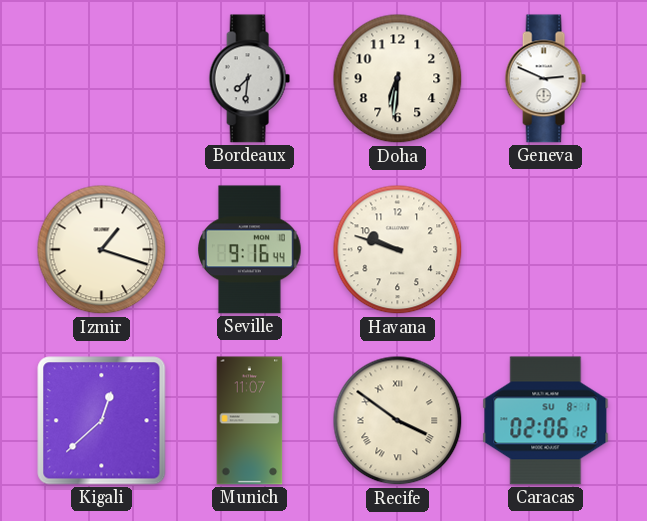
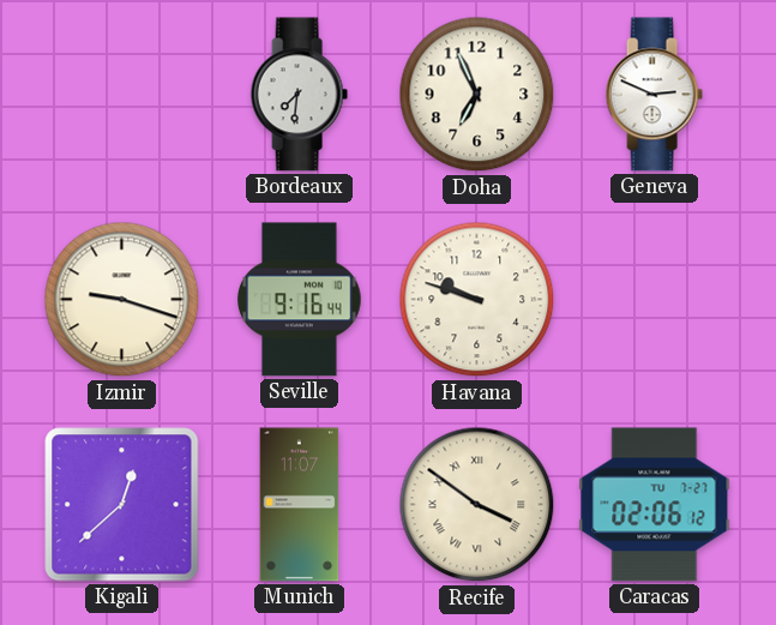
Doha: 6:31 -> 6:56 (477, 95)
Izmir: 1:18 -> 9:18 (122, 300)
Caracas date: SU 8-1 -> TU 7-27 (655, 505)
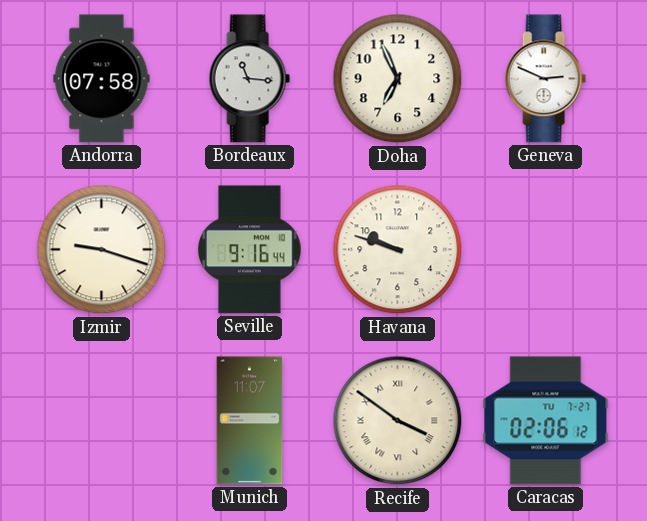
Andorra: none -> 07:58 (102, 79)
Bordeaux: 7:31 -> 11:16 (249, 79)
Kigali: 12:38 -> none (122, 505)
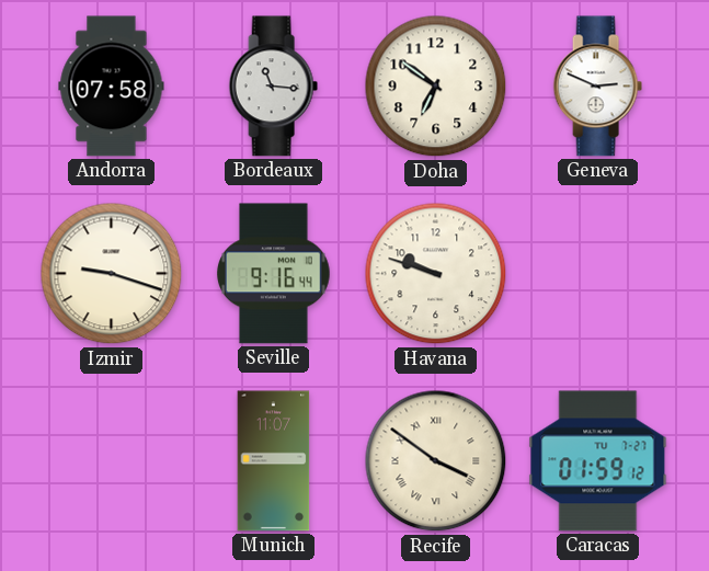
Doha: 6:56 -> 6:51 (436, 87)
Caracas: 02:06 -> 01:59 (598, 461)
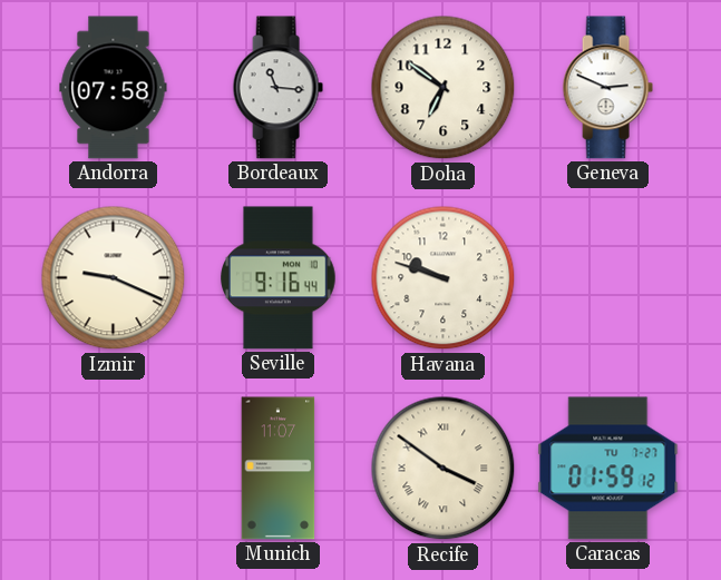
Izmir: 9:18 -> 9:19 (114, 278)
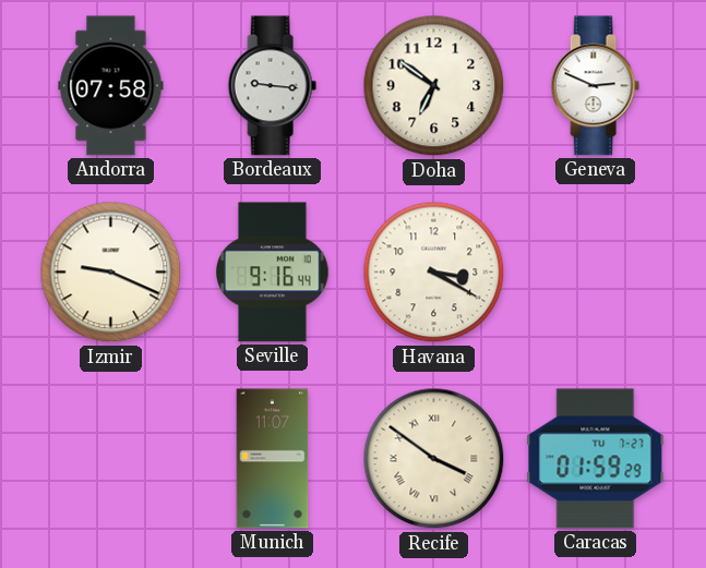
Bordeaux: 11:16 -> 9:16 (272, 86)
Havana: 9:48 -> 3:20 (434, 273)
Caracas: 01:59:12 -> 01:59:29 (596, 459)
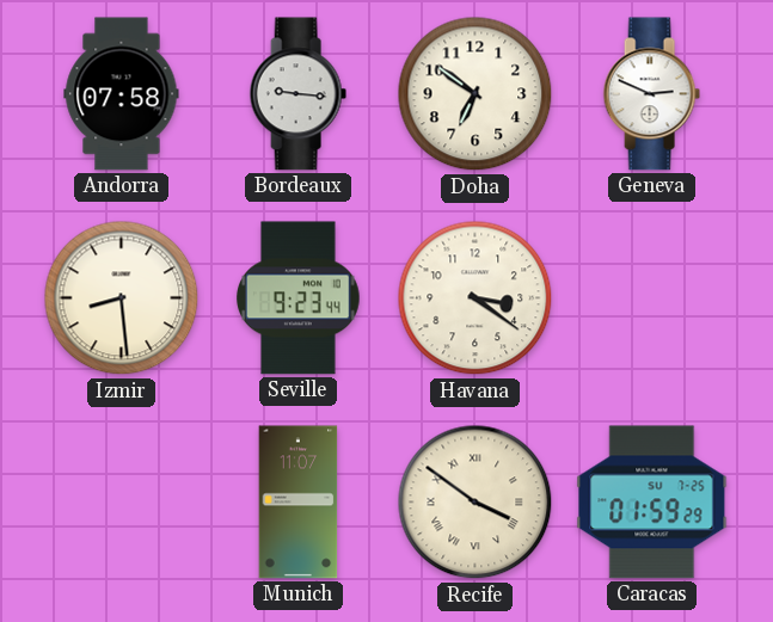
Izmir: 9:19 -> 8:29 (122, 298)
Seville: 9:16 -> 9:23 (299, 298)
Havana: 3:20 -> 3:21 (476, 298)
Caracas date: TU 7-27 -> SU 7-25 (652, 503)
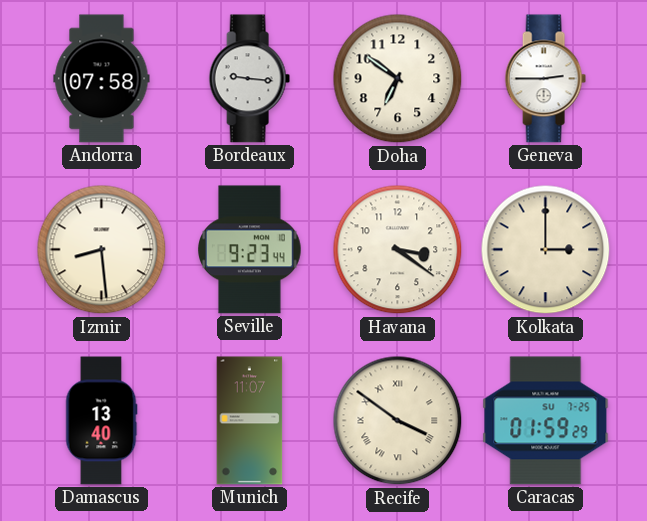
Geneva: 2:49 -> 2:45 (545, 79)
Kolkata: none -> 3:00 (546, 250)
Damascus: none -> 13:40 (101, 421)
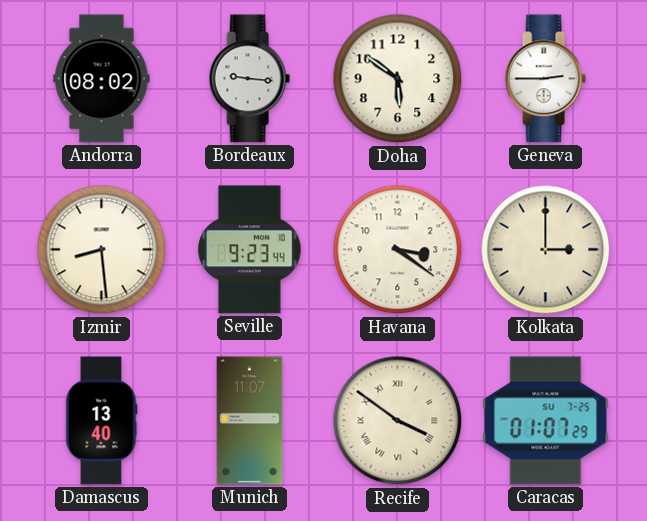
Andorra: 07:58 -> 08:02 (102, 79)
Doha: 6:51 -> 5:51 (398, 79)
Caracas: 01:59 -> 01:07 (546, 421)
